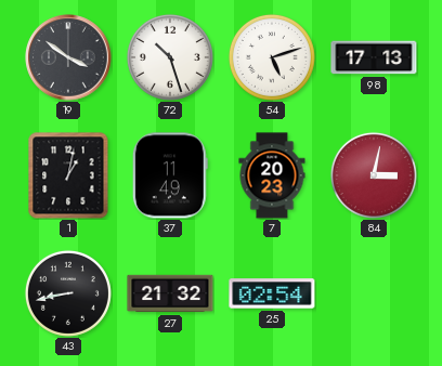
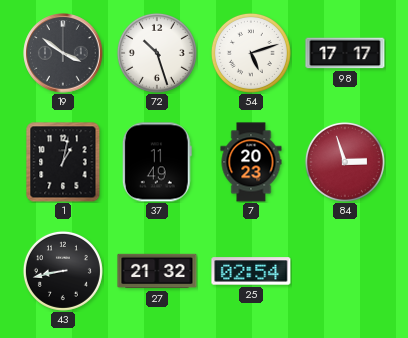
98: 17:13 -> 17:17 (345, 53)
84: 3:02 -> 2:57 (345, 162)
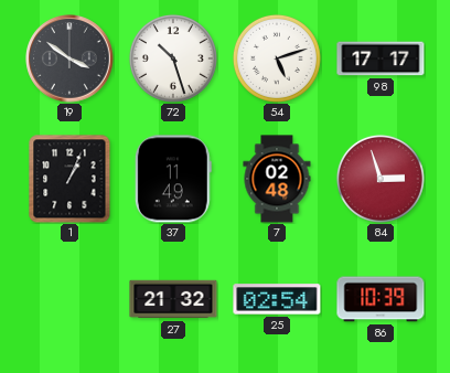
1: 1:02 -> 1:04 (69, 179)
7: 20:23 -> 02:48 (277, 179)
43: 8:43 -> none (63, 271)
86: none -> 10:39 (381, 299)
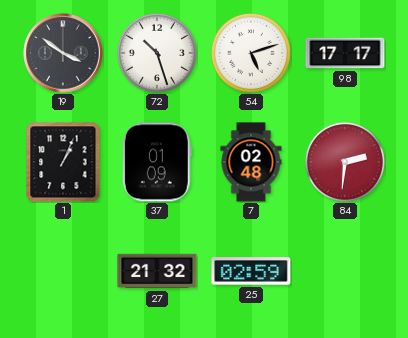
37: 11:49 -> 01:09 (157, 162)
84: 2:57 -> 2:31 (345, 162)
25: 02:54 -> 02:59 (251, 271)
86: 10:39 -> none (381, 299)
